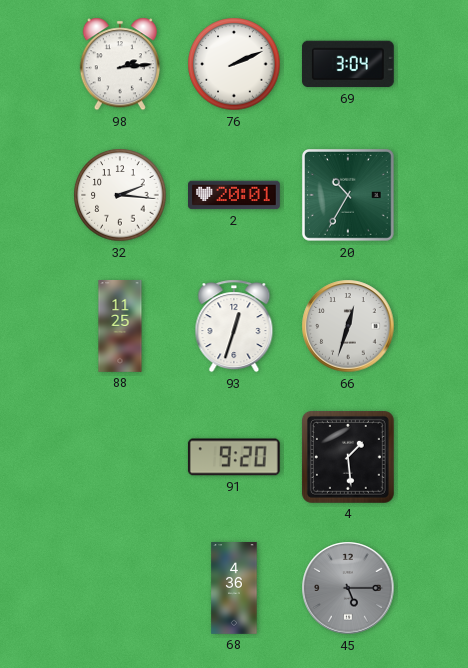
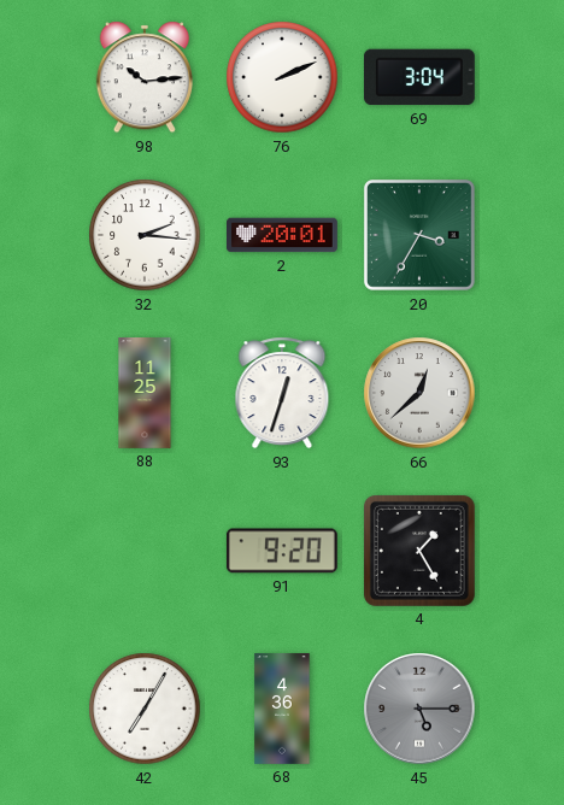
98: 2:14 -> 10:14 (145, 77)
20: 10:35 -> 3:35 (421, 236)
66: 12:33 -> 12:38 (419, 393)
4: 1:29 -> 1:25 (419, 551)
42: none -> 7:05 (145, 709)
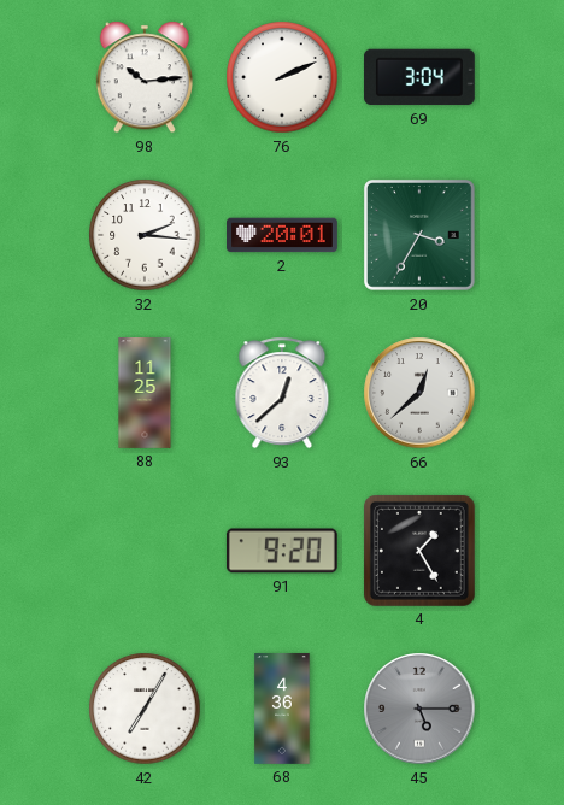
93: 12:33 -> 12:38 (282, 393)
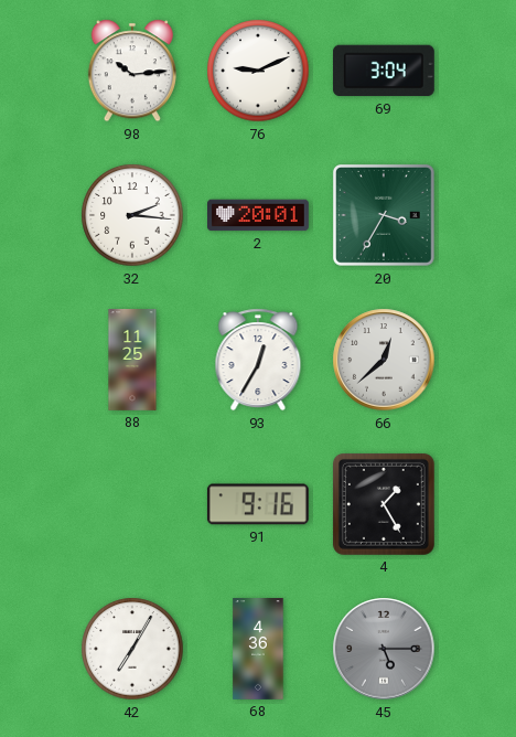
76: 2:11 -> 9:11 (258, 71)
93: 12:38 -> 12:35 (258, 360)
91: 9:20 -> 9:16 (258, 504)
